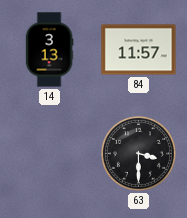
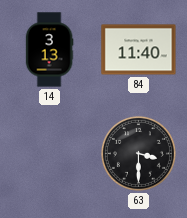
84: 11:57 -> 11:40 (139, 50)
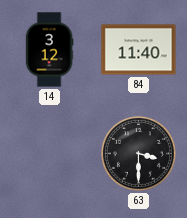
14: 3:13 -> 3:12 (49, 50)
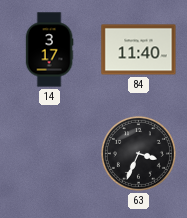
14: 3:12 -> 3:17 (49, 50)
63: 3:30 -> 3:34 (138, 153)
